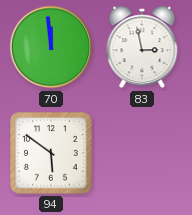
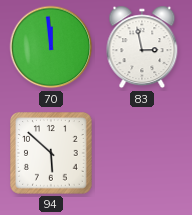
94: 5:51 -> 5:52 (51, 153)
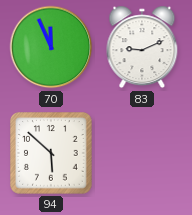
70: 11:59 -> 11:56 (51, 47)
83: 2:58 -> 9:11 (142, 47)
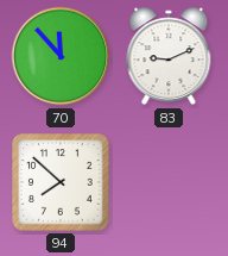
70: 11:56 -> 11:53 (61, 56)
94: 5:52 -> 7:52 (61, 182)
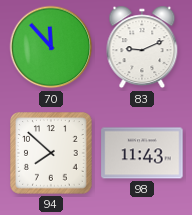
98: none -> 11:43 (142, 153)
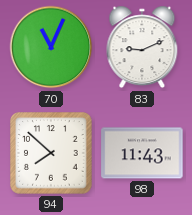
70: 11:53 -> 11:04 (51, 47)
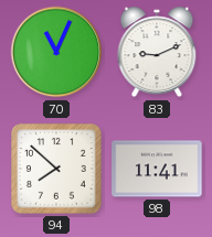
98: 11:43 -> 11:41 (157, 169)
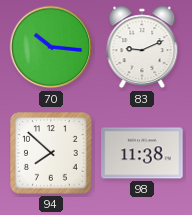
70: 11:04 -> 10:16 (51, 47)
98: 11:41 -> 11:38 (142, 153)
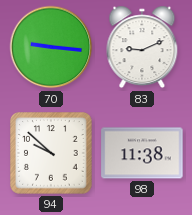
70: 10:16 -> 9:16 (51, 47)
94: 7:52 -> 9:52 (51, 153)
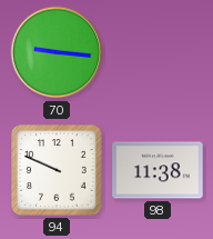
83: 9:11 -> none (142, 47)
94: 9:52 -> 9:49 (57, 170)
